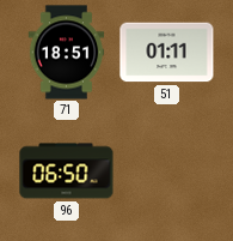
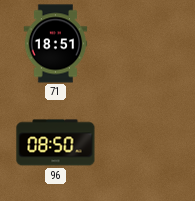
51: 01:11 -> none (167, 53)
96: 06:50 -> 08:50 (56, 143)
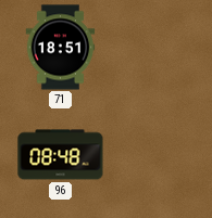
96: 08:50 -> 08:48 (61, 155)
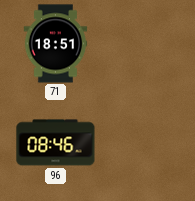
96: 08:48 -> 08:46 (56, 143)
